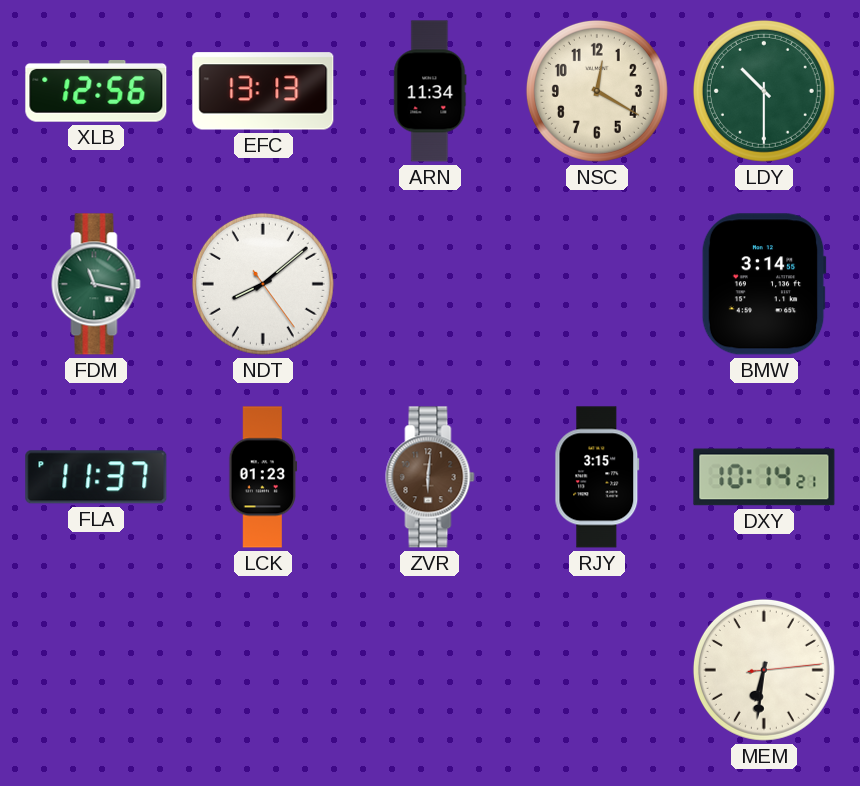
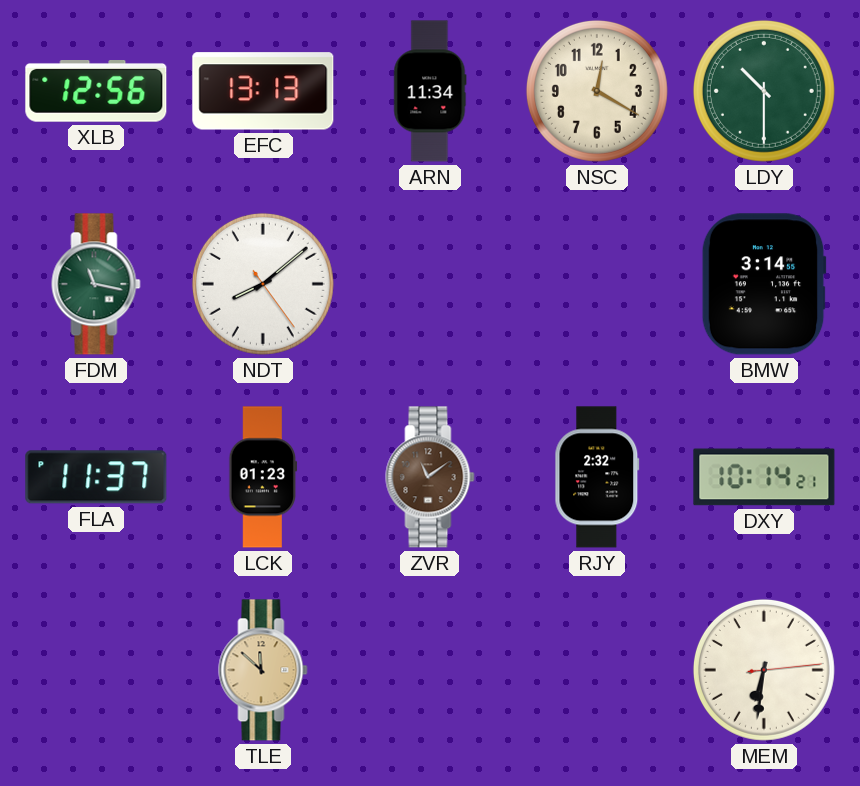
ZVR: 6:01 -> 11:09 (430, 477)
RJY: 3:15 -> 2:32 (597, 477)
TLE: none -> 11:52 (263, 670)
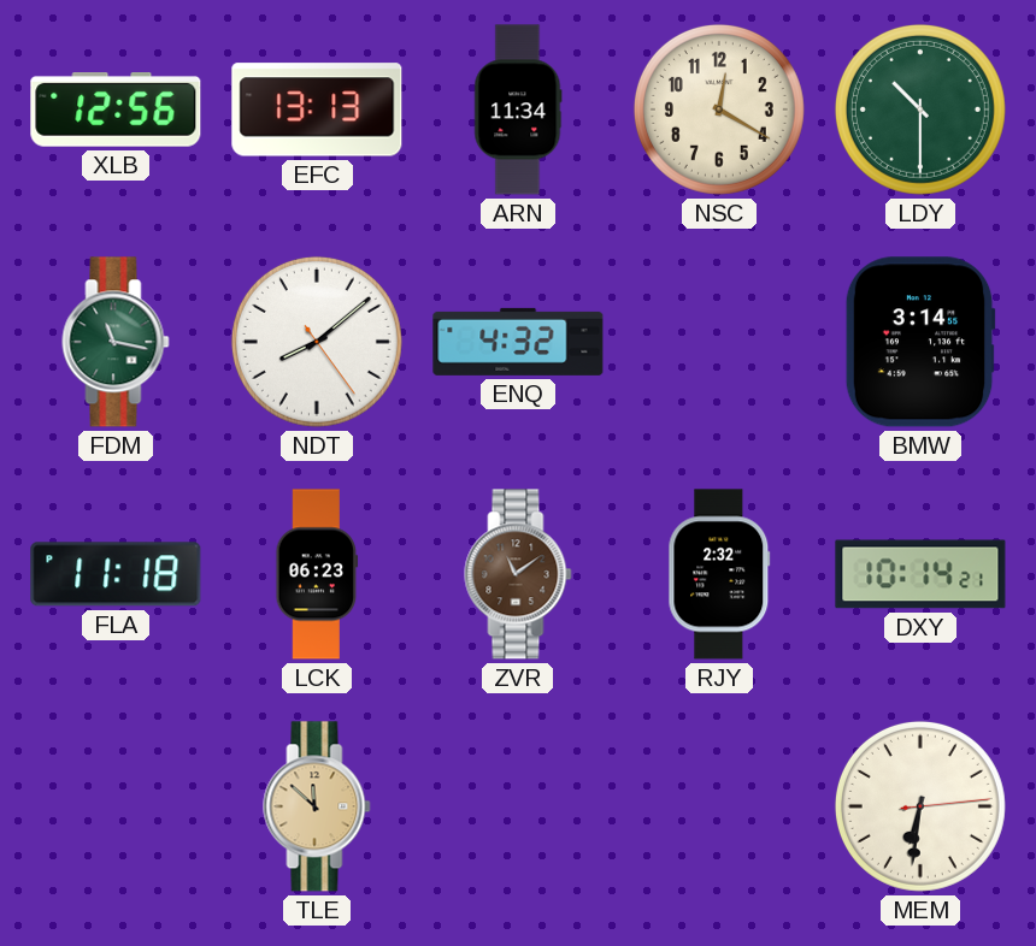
ENQ: none -> 4:32 (518, 342)
FLA: 11:37 -> 11:18 (116, 574)
LCK: 01:23 -> 06:23 (317, 574)
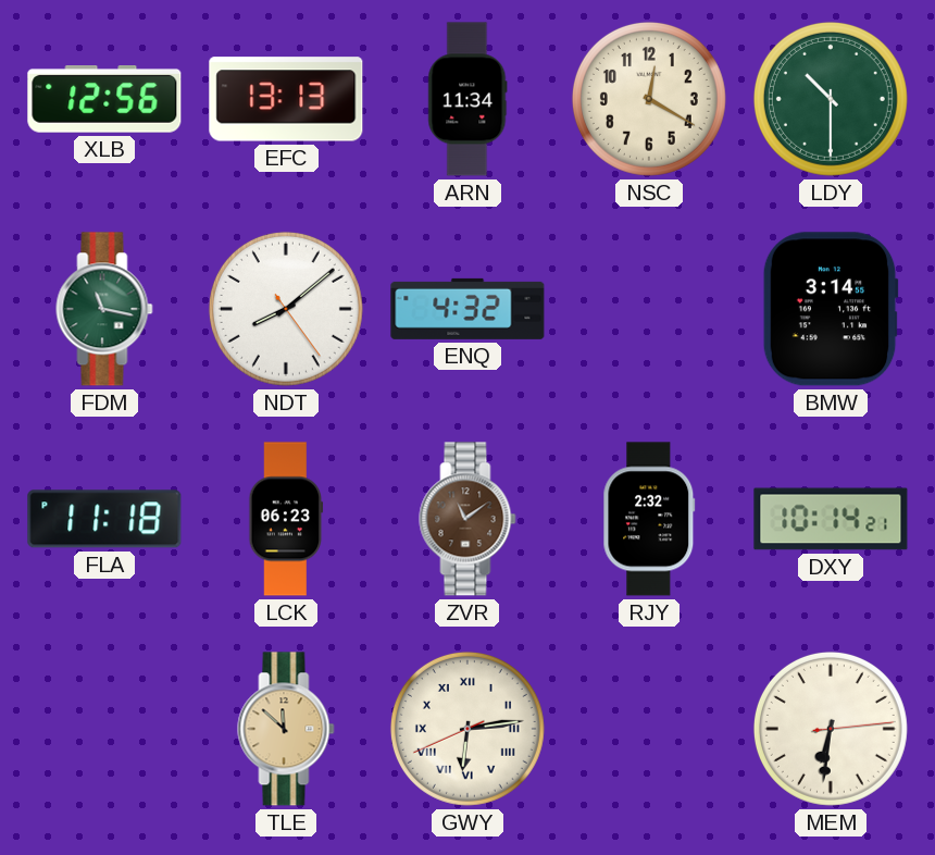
GWY: none -> 6:13 (467, 729)
